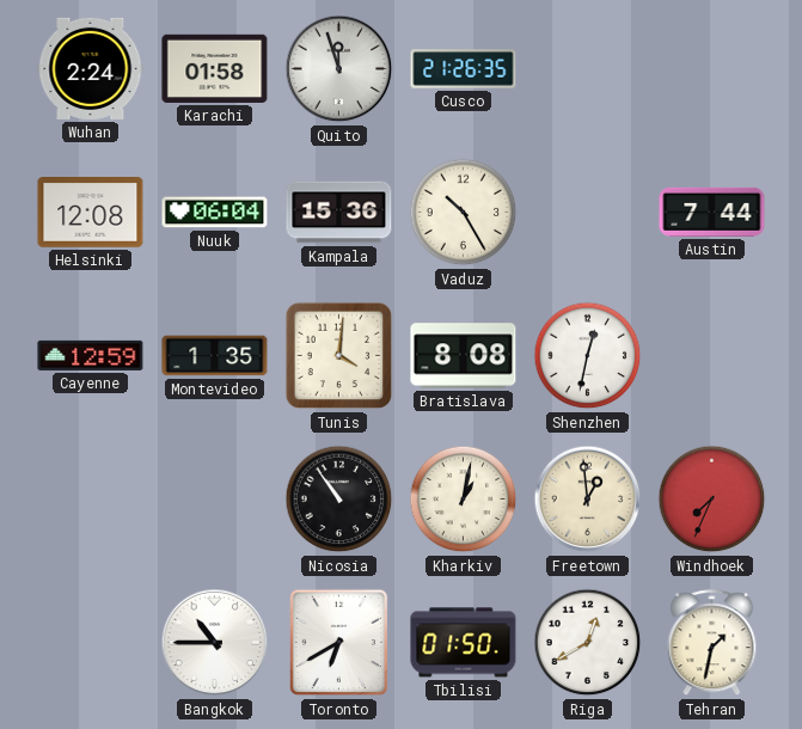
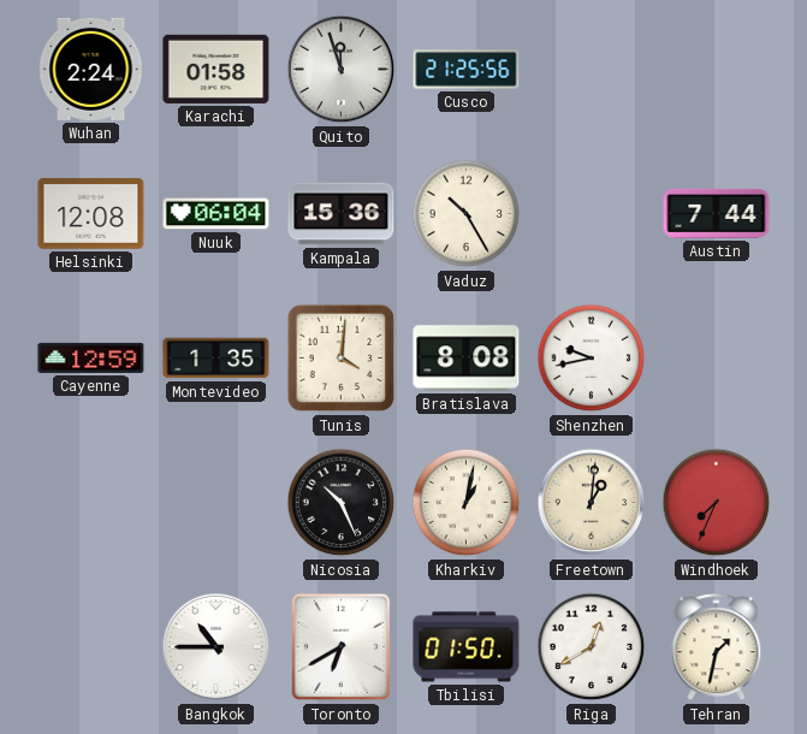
Cusco: 21:26 -> 21:25 (467, 70)
Shenzhen: 12:32 -> 9:43 (592, 359)
Nicosia: 10:54 -> 10:26 (342, 503)
Freetown: 12:59 -> 1:01 (592, 503)
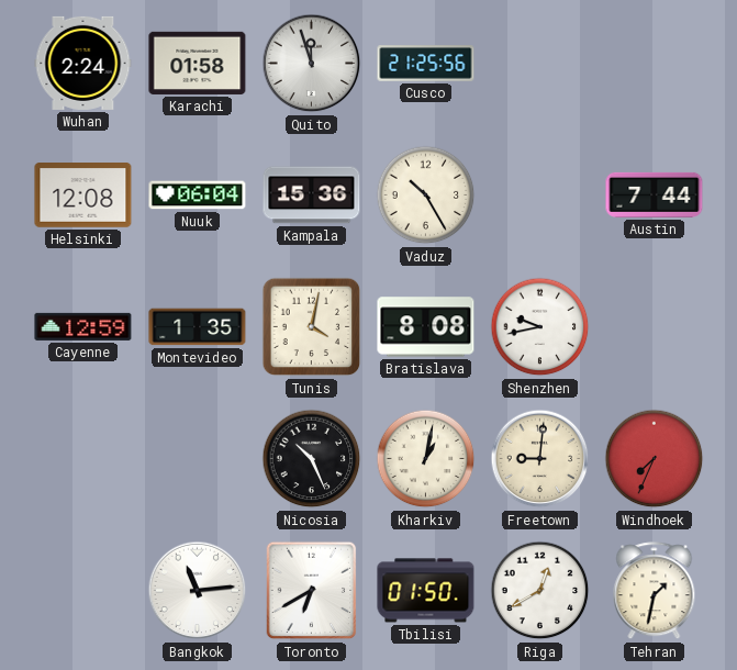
Tunis: 4:01 -> 4:02 (312, 327)
Freetown: 1:01 -> 9:01 (540, 459)
Bangkok: 10:45 -> 11:14 (198, 591)
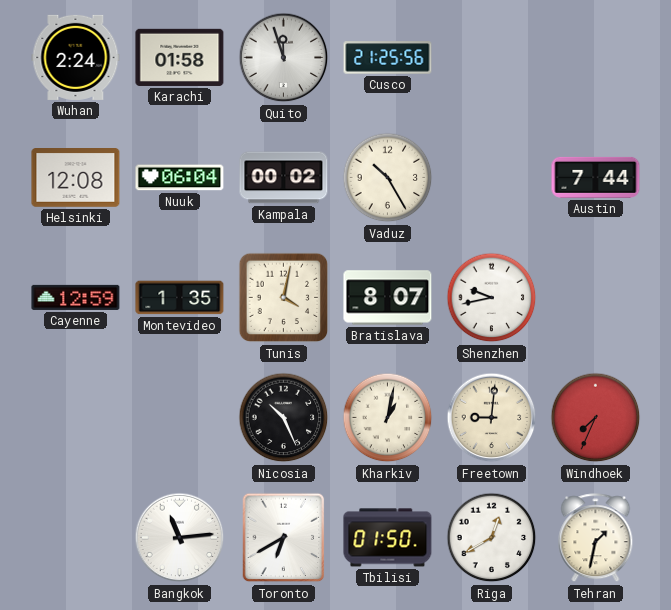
Kampala: 15:36 -> 00:02 (284, 178)
Bratislava: 8:08 -> 8:07 (388, 298)
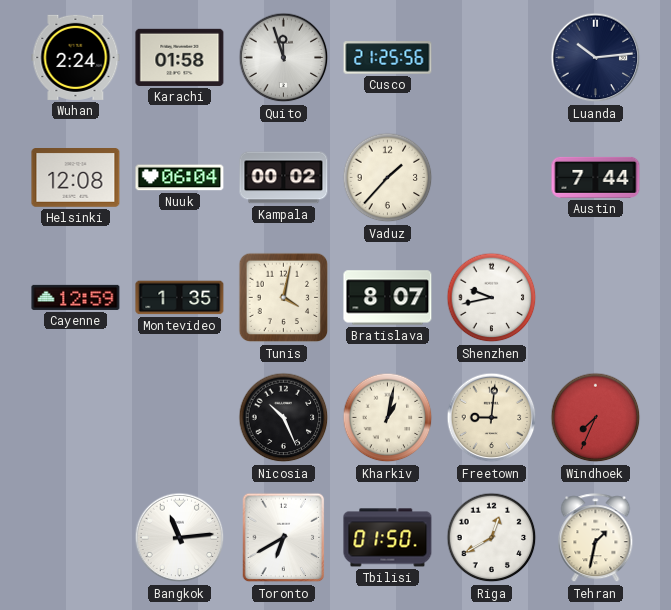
Luanda: none -> 10:14 (596, 58)
Vaduz: 10:25 -> 1:37 (388, 178)
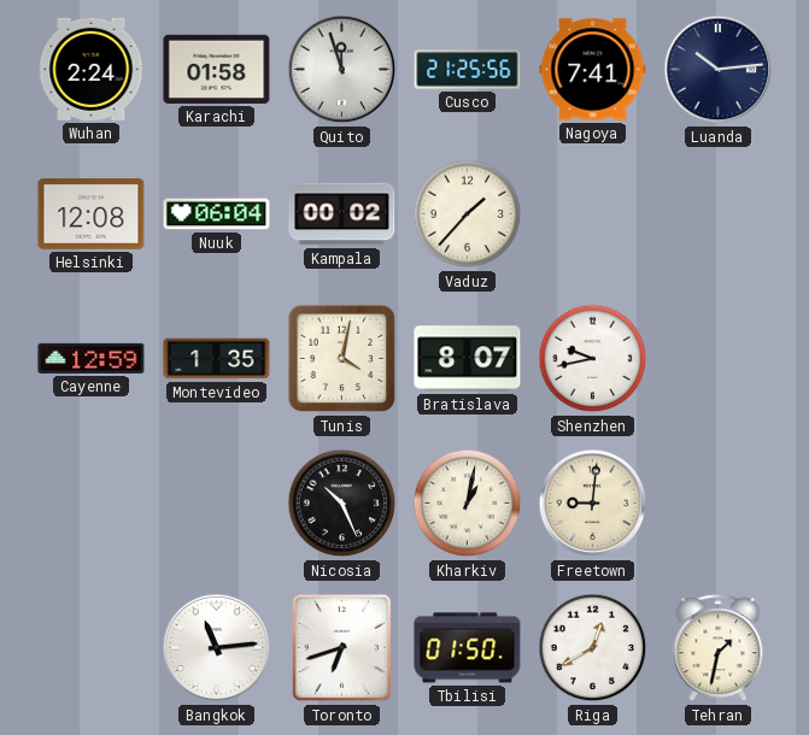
Nagoya: none -> 7:41 (593, 70)
Austin: 7:44 -> none (596, 177)
Windhoek: 7:34 -> none (596, 418)
Toronto: 6:40 -> 6:42 (342, 648)
